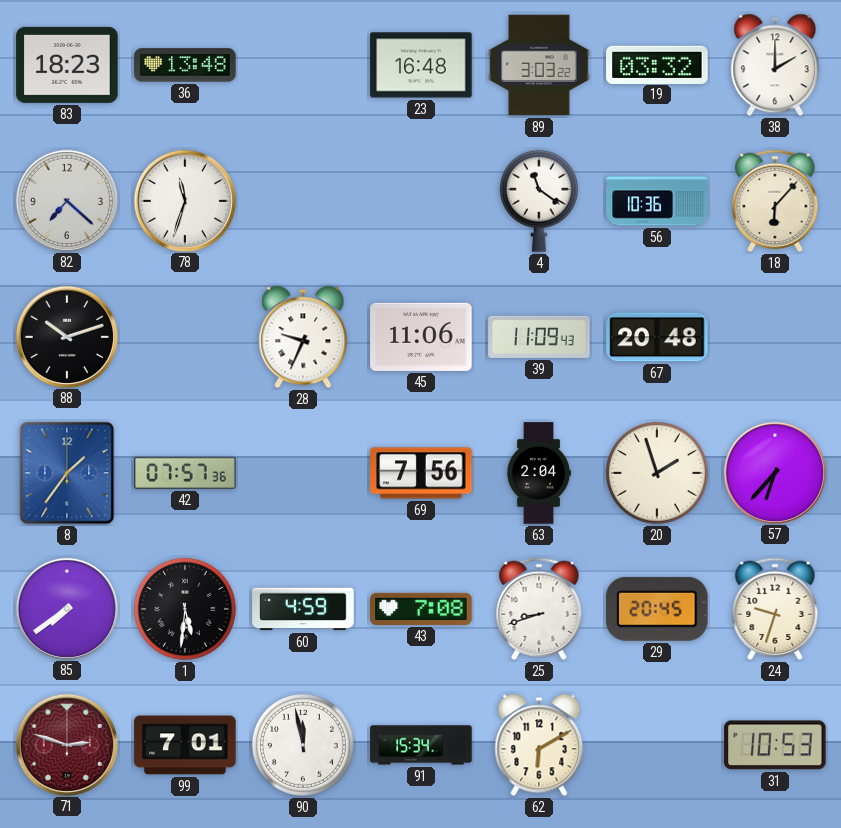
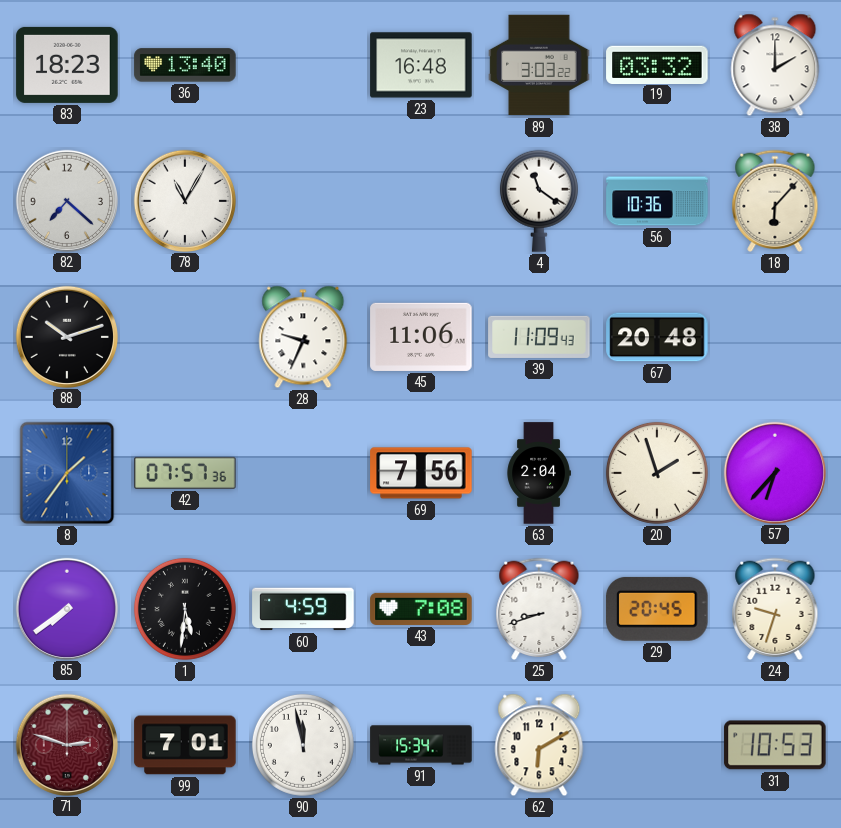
36: 13:48 -> 13:40 (185, 65)
78: 11:33 -> 11:05 (184, 200)
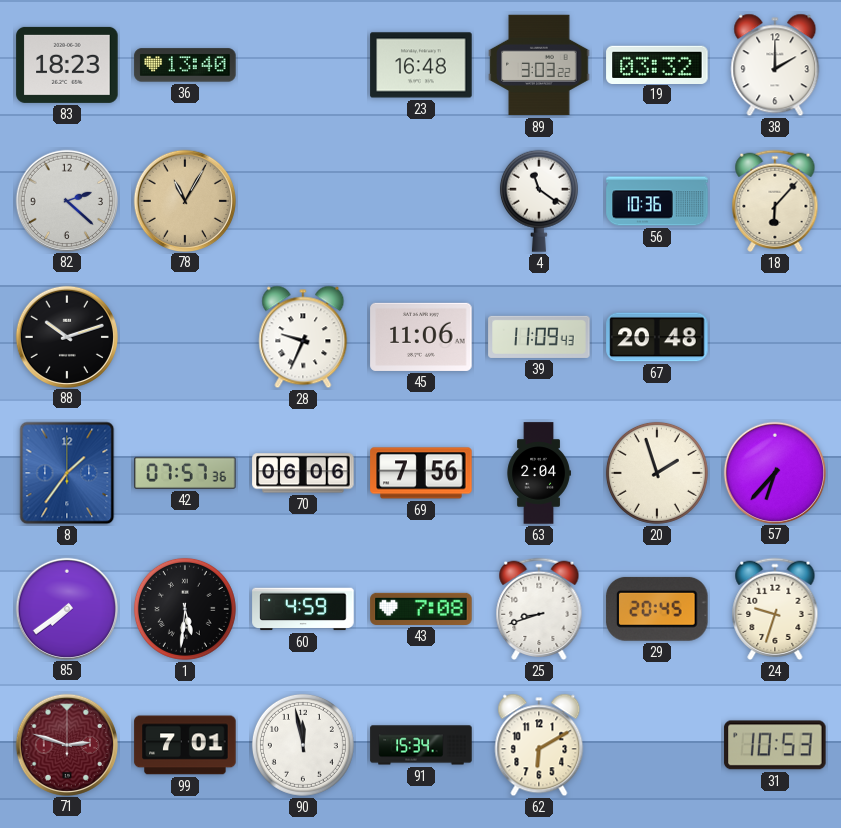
82: 7:22 -> 2:22 (66, 200)
78 dial: white -> champagne (184, 200)
70: none -> 06:06 (303, 473)
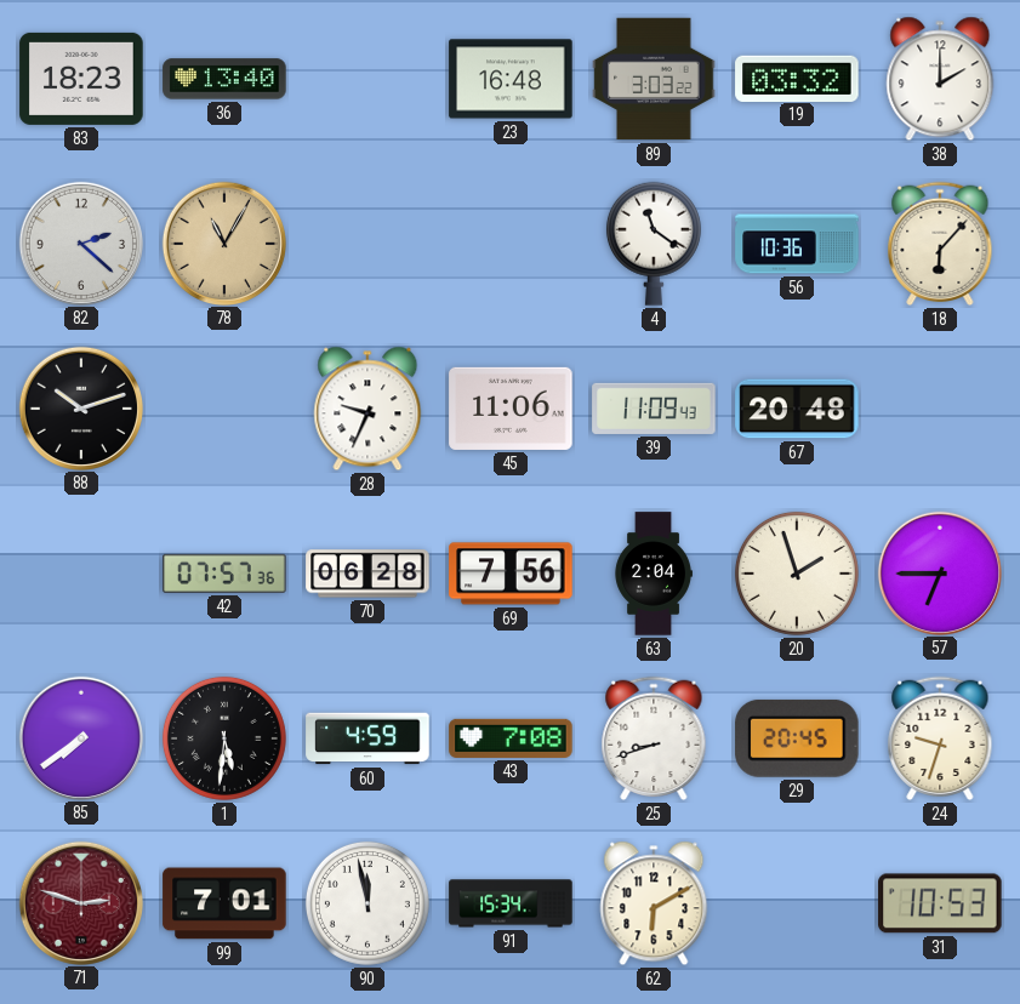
8: 1:36 -> none (67, 473)
70: 06:06 -> 06:28 (367, 574)
57: 6:37 -> 6:45 (939, 572)
